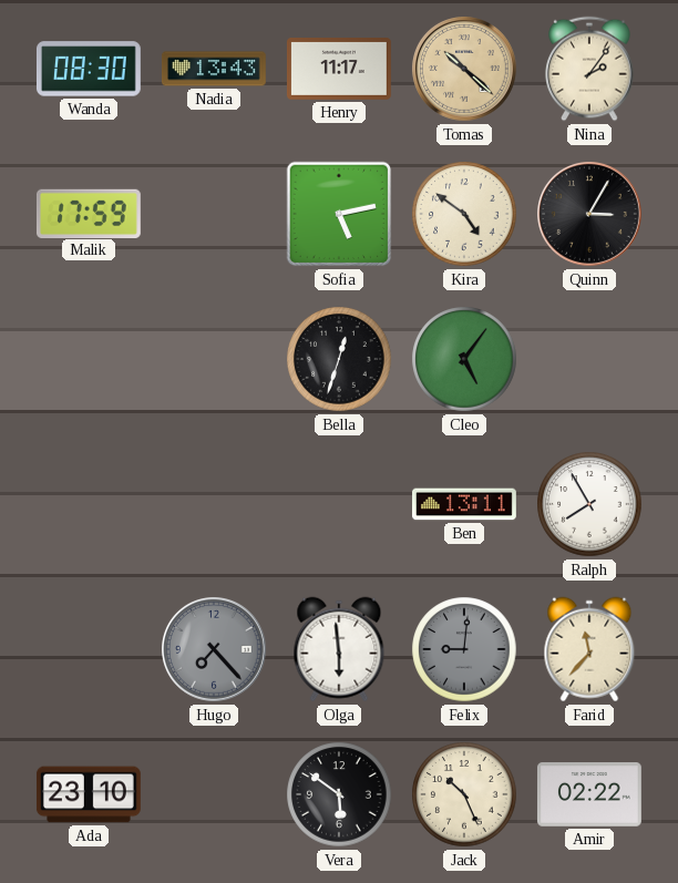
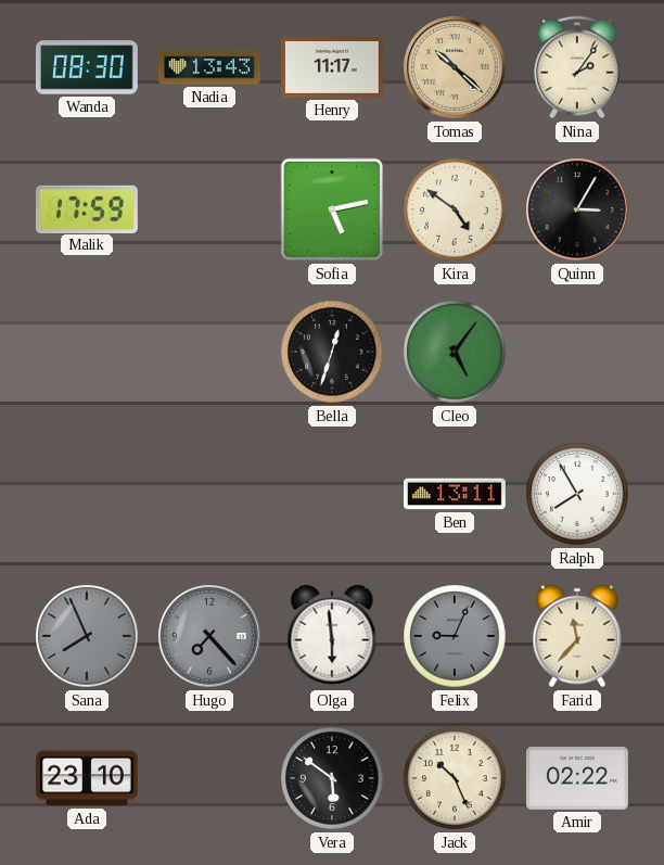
Sana: none -> 7:56 (87, 636)
Felix: 9:01 -> 9:04 (455, 636)
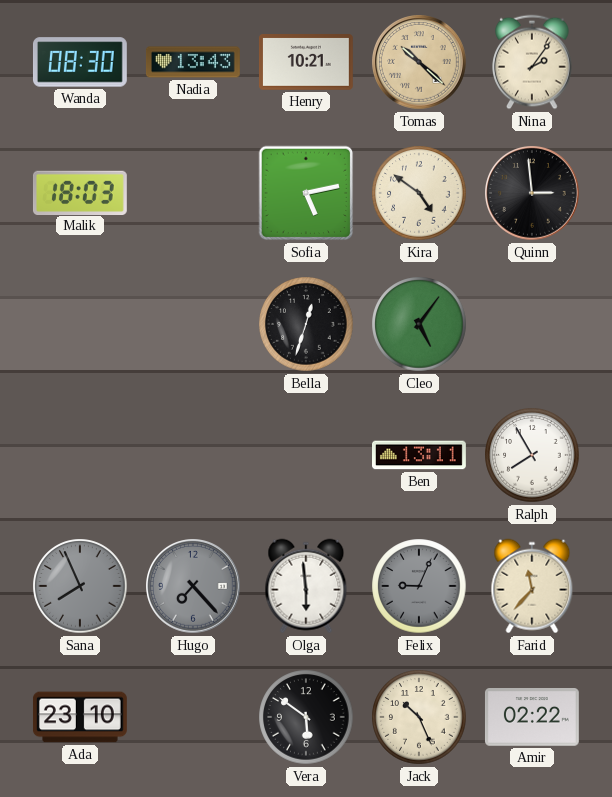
Henry: 11:17 -> 10:21 (306, 63)
Malik: 17:59 -> 18:03 (80, 192)
Quinn: 3:05 -> 2:59 (533, 194)
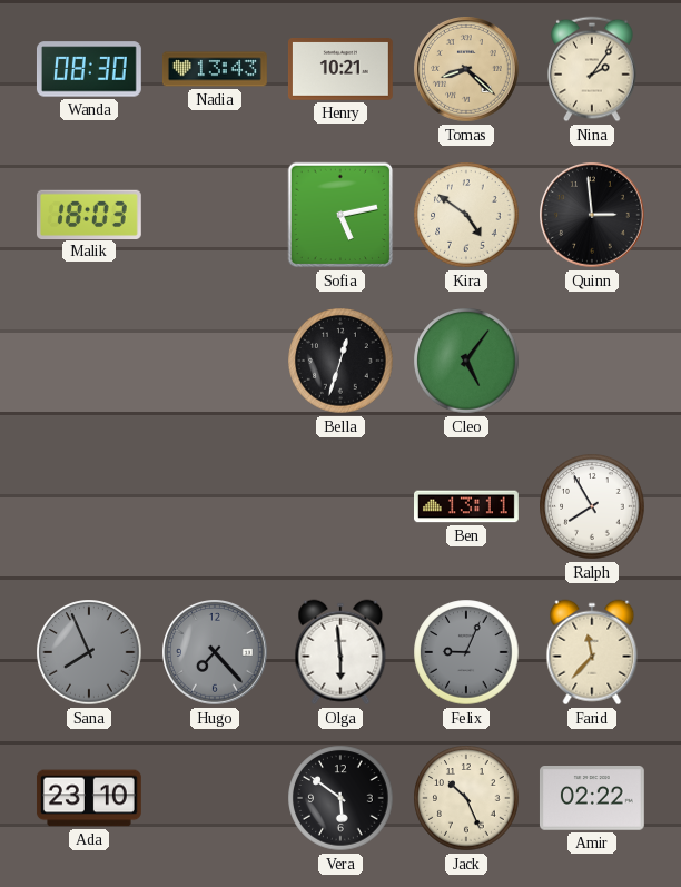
Tomas: 10:22 -> 8:22 (467, 70)
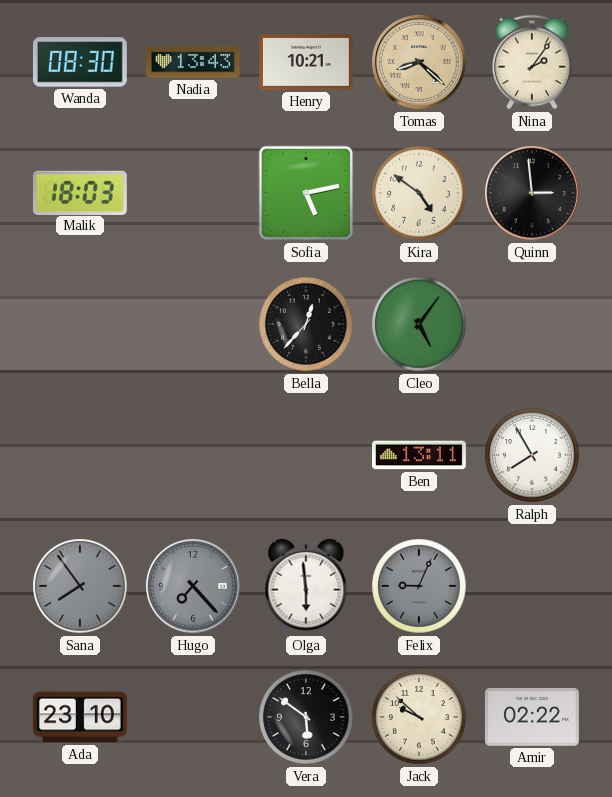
Bella: 12:33 -> 12:37 (306, 324)
Sana: 7:56 -> 7:54 (80, 586)
Farid: 11:37 -> none (592, 652)
Jack: 10:26 -> 9:52 (419, 717)
